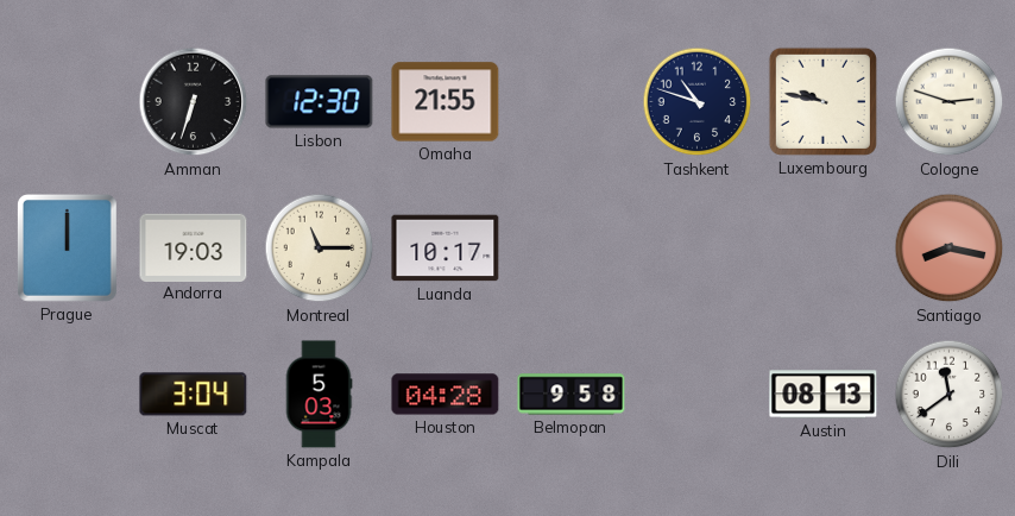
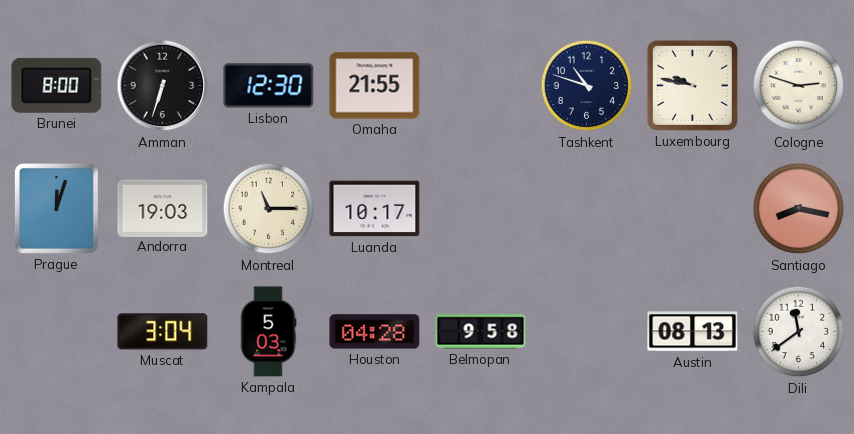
Brunei: none -> 8:00 (57, 85)
Prague: 12:00 -> 12:03 (56, 209)
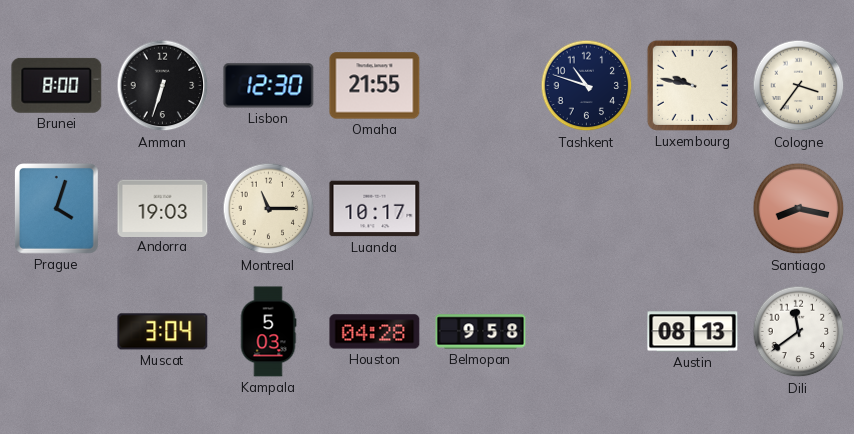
Cologne: 2:48 -> 3:36 (799, 86)
Prague: 12:03 -> 4:03 (56, 209)
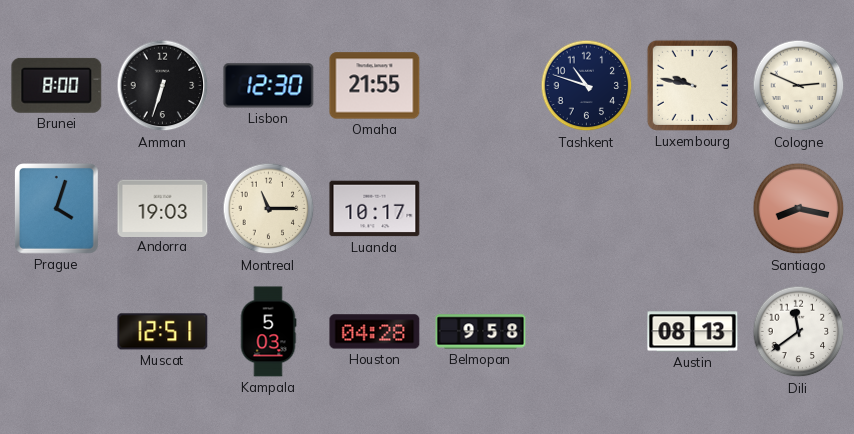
Cologne: 3:36 -> 2:49 (799, 86)
Muscat: 3:04 -> 12:51 (163, 332)
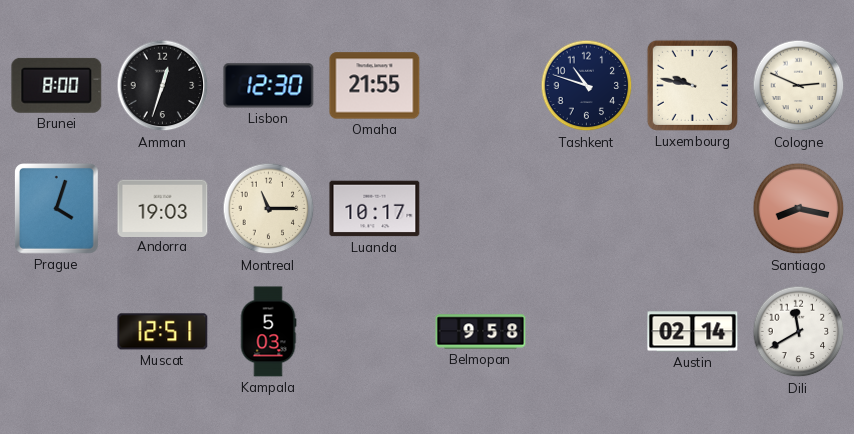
Amman: 6:33 -> 12:33 (163, 86)
Houston: 04:28 -> none (375, 332)
Austin: 08:13 -> 02:14 (693, 332)
Dili: 11:39 -> 11:40 (799, 332)
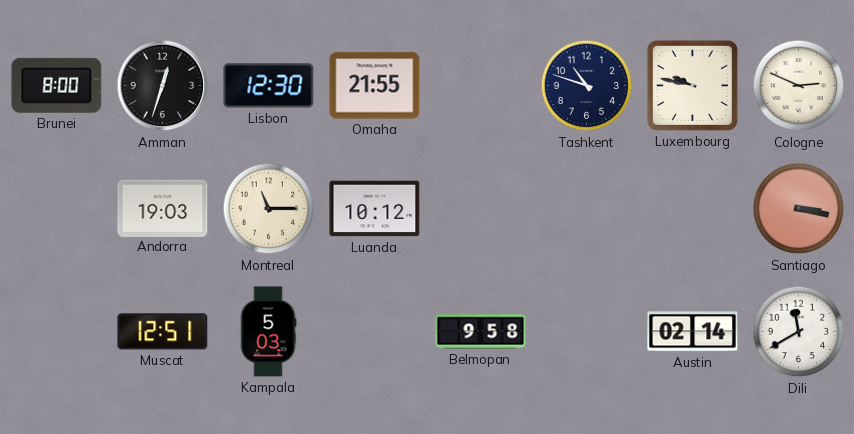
Prague: 4:03 -> none (56, 209)
Luanda: 10:17 -> 10:12 (375, 209)
Santiago: 8:17 -> 3:17 (799, 209)
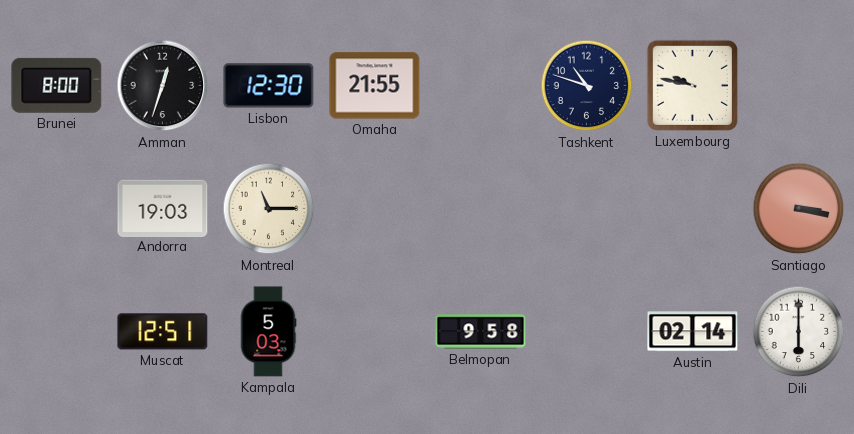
Cologne: 2:49 -> none (799, 86)
Luanda: 10:12 -> none (375, 209)
Dili: 11:40 -> 6:00 (799, 332)
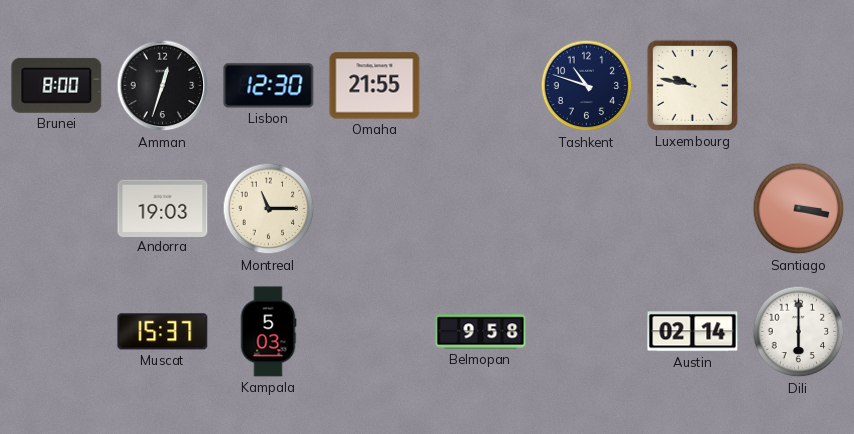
Muscat: 12:51 -> 15:37 (163, 332)
